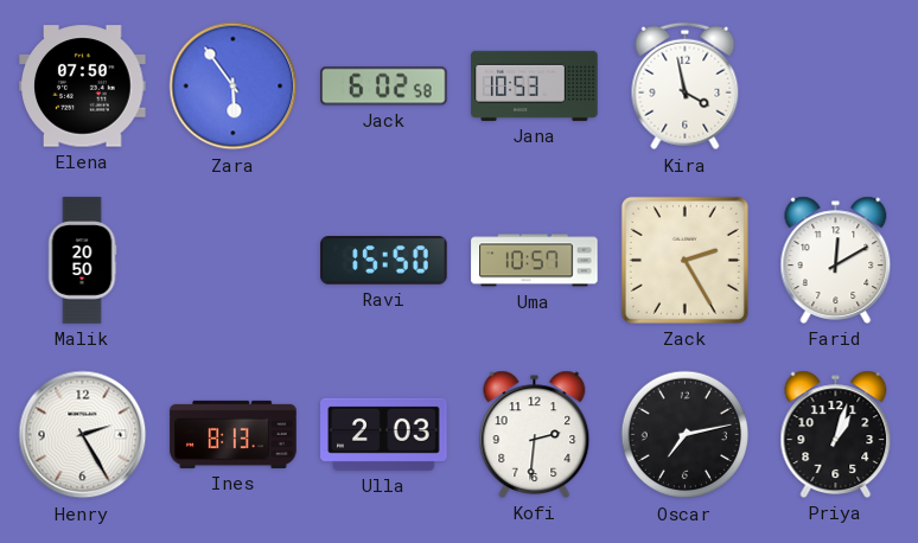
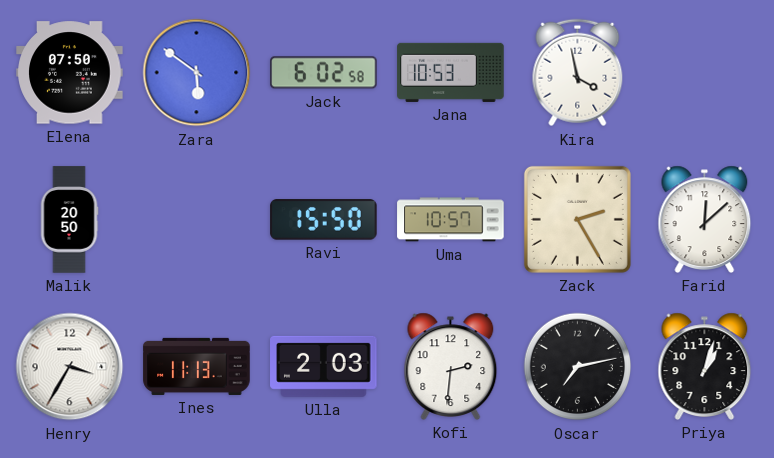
Zara: 5:54 -> 5:51 (197, 73)
Farid: 12:10 -> 12:08 (705, 219)
Henry: 2:25 -> 3:35 (70, 367)
Ines: 8:13 -> 11:13 (197, 366)
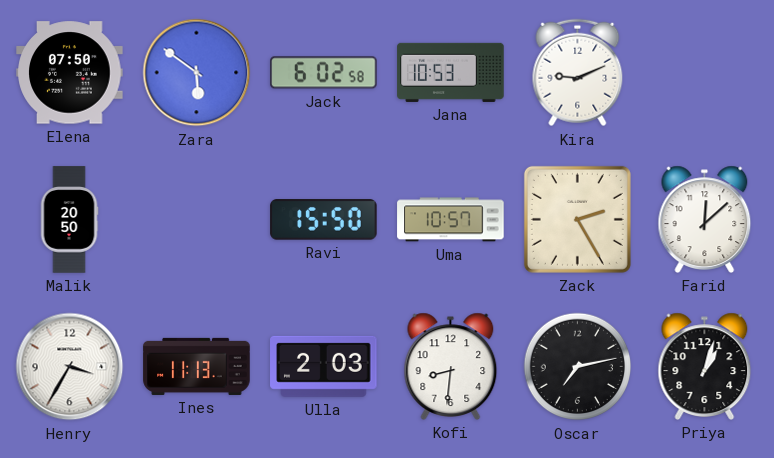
Kira: 3:58 -> 9:11 (578, 73)
Kofi: 2:31 -> 8:31 (451, 366)
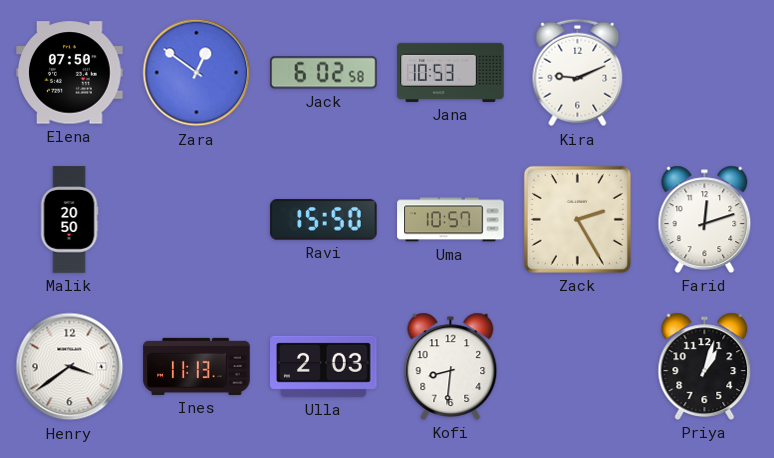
Zara: 5:51 -> 12:51 (197, 73)
Farid: 12:08 -> 12:12 (705, 219)
Henry: 3:35 -> 3:39 (70, 367)
Oscar: 7:13 -> none (578, 367)
